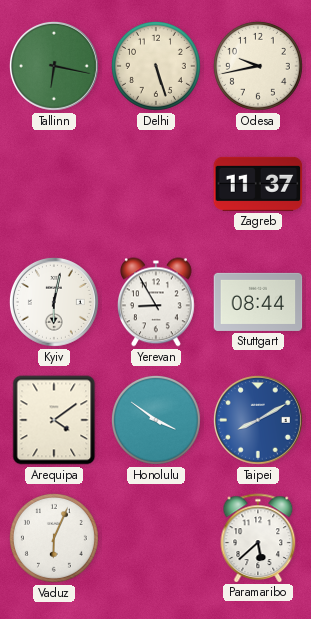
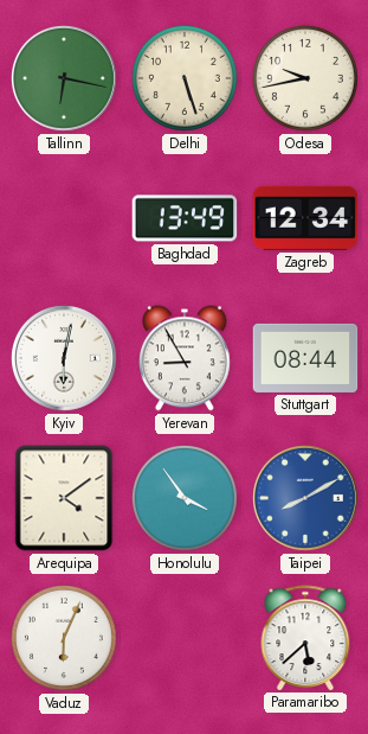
Baghdad: none -> 13:49 (185, 218)
Zagreb: 11:37 -> 12:34 (305, 218)
Honolulu: 3:51 -> 3:54 (185, 498)
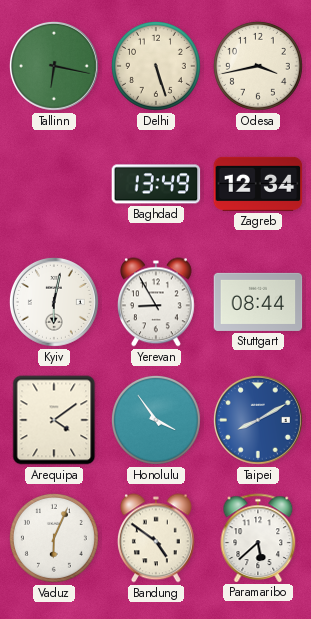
Odesa: 9:43 -> 3:43 (258, 66)
Bandung: none -> 4:51 (156, 538)
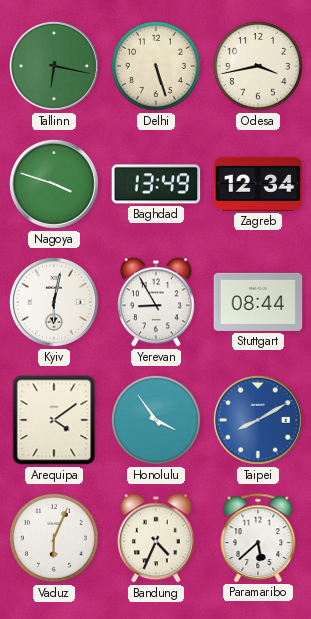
Nagoya: none -> 3:48 (54, 184)
Bandung: 4:51 -> 4:34 (156, 538)
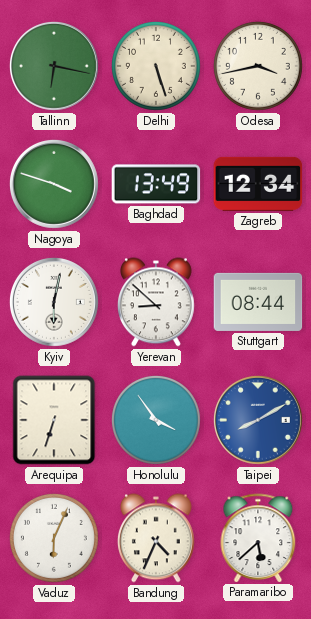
Yerevan: 8:55 -> 8:52 (156, 302)
Arequipa: 4:09 -> 6:33 (54, 420)
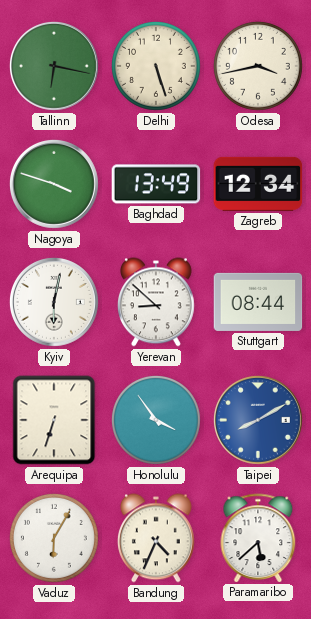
Vaduz: 6:04 -> 6:05 (54, 538)
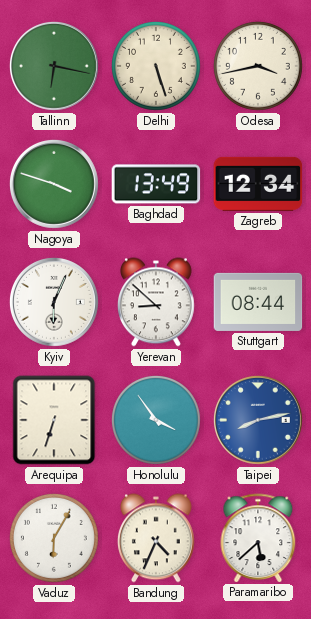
Kyiv: 6:02 -> 6:04 (54, 302)
Taipei: 8:10 -> 8:13 (258, 420)
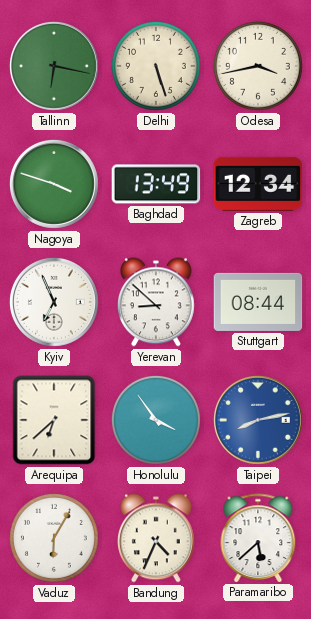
Kyiv: 6:04 -> 6:56 (54, 302)
Arequipa: 6:33 -> 6:38 (54, 420)
